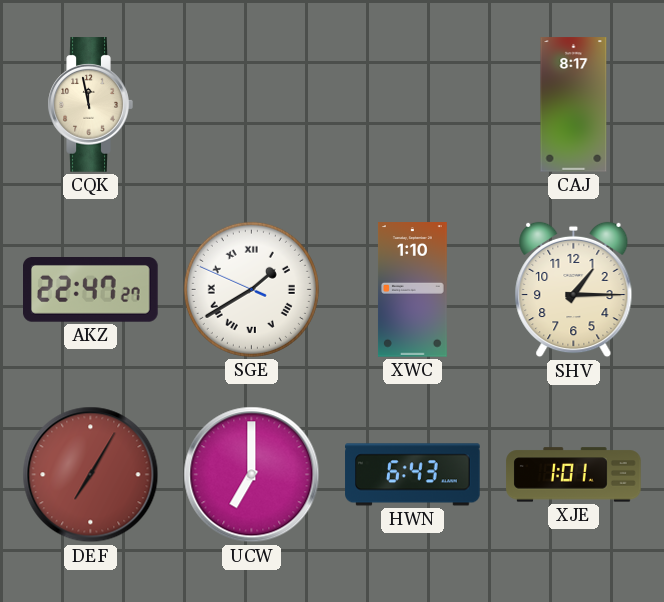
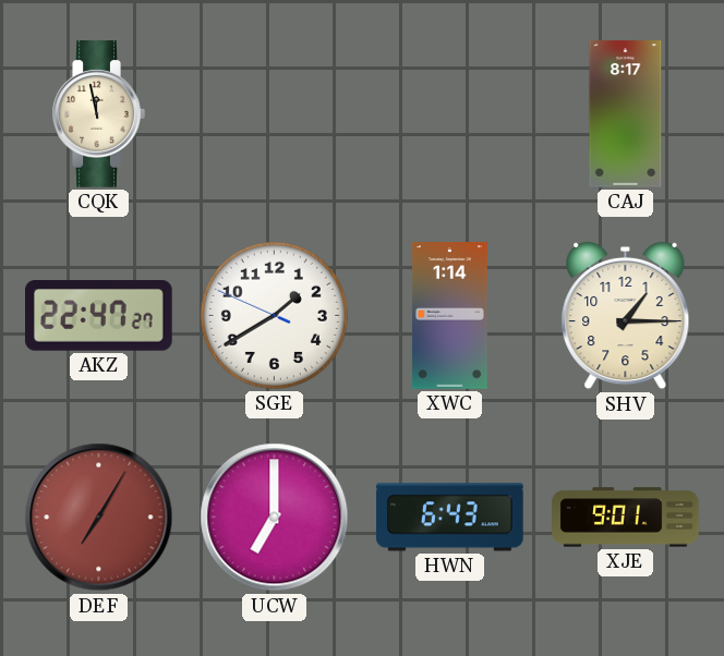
SGE numerals: Roman -> Arabic (274, 315)
XWC: 1:10 -> 1:14 (449, 316)
XJE: 1:01 -> 9:01 (626, 518)
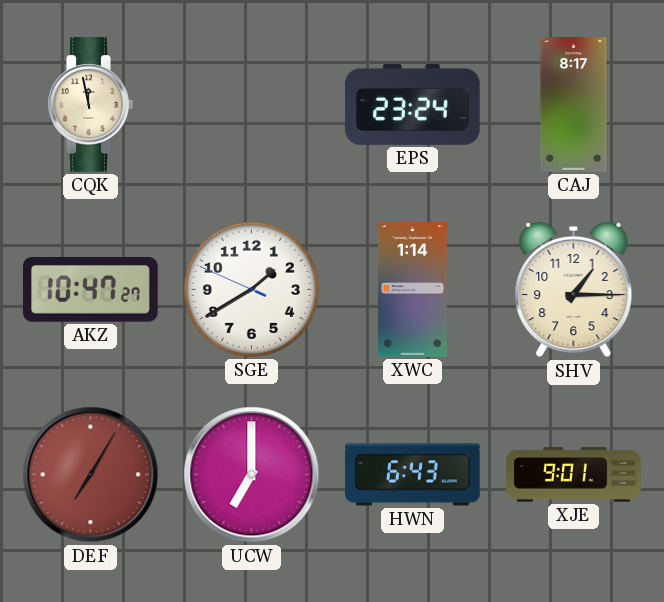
EPS: none -> 23:24 (413, 104)
AKZ: 22:47 -> 10:47 (91, 290)
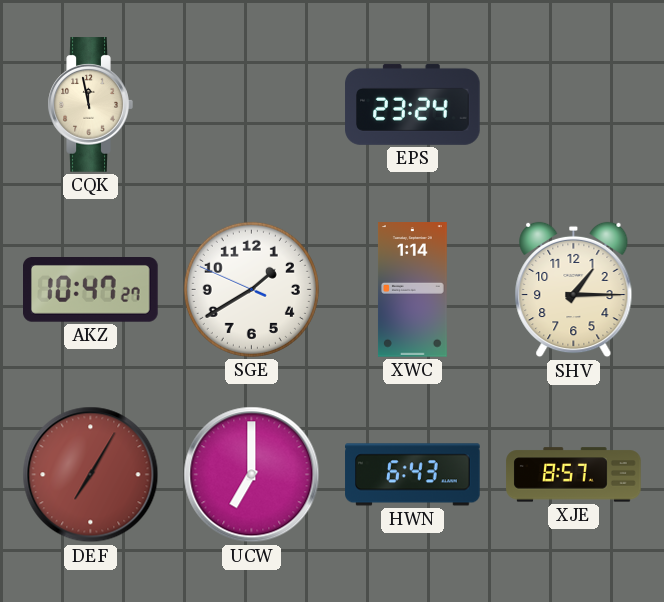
CAJ: 8:17 -> none (574, 105)
XJE: 9:01 -> 8:57 (574, 475)
